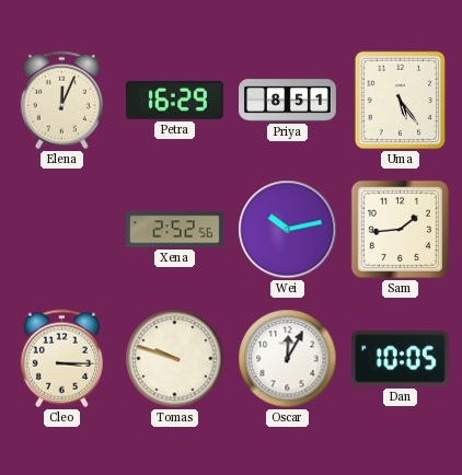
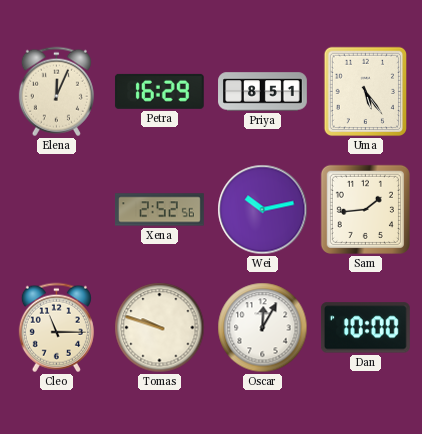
Cleo: 3:15 -> 11:15 (56, 328)
Dan: 10:05 -> 10:00 (365, 328)
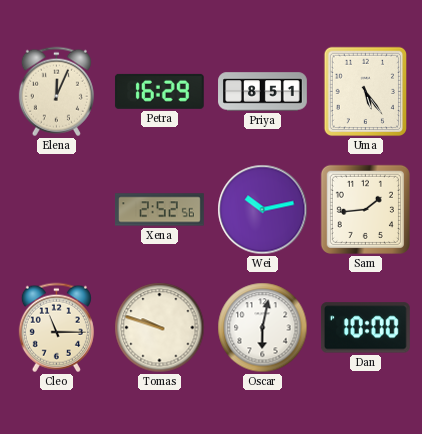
Oscar: 12:05 -> 6:02 (263, 328)
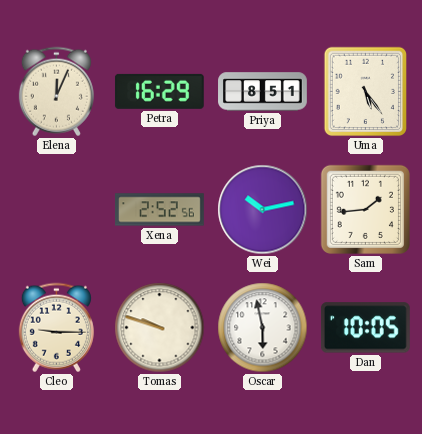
Cleo: 11:15 -> 9:15 (56, 328)
Oscar: 6:02 -> 5:58 (263, 328)
Dan: 10:00 -> 10:05 (365, 328)
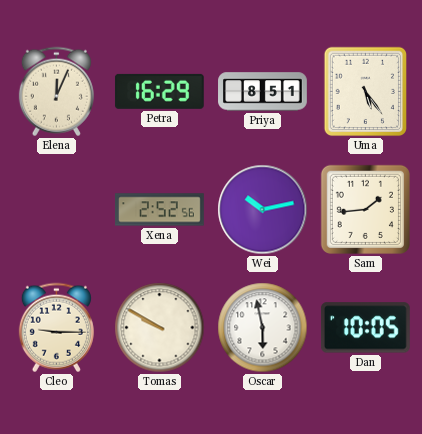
Tomas: 9:48 -> 9:50 (160, 328)
